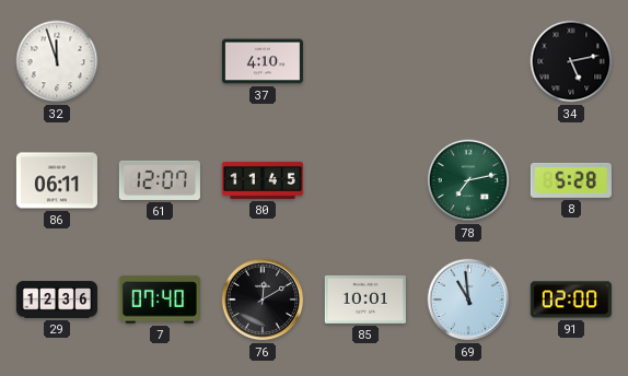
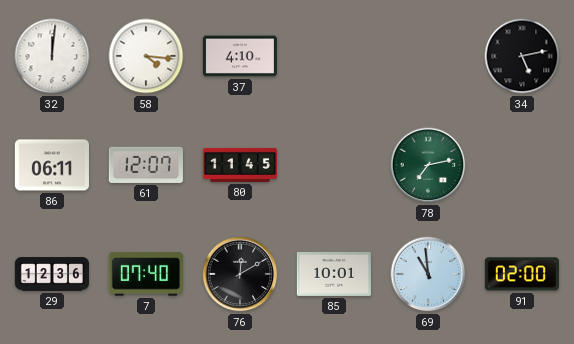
32: 11:57 -> 12:01 (52, 56)
58: none -> 4:16 (146, 56)
8: 5:28 -> none (571, 180)
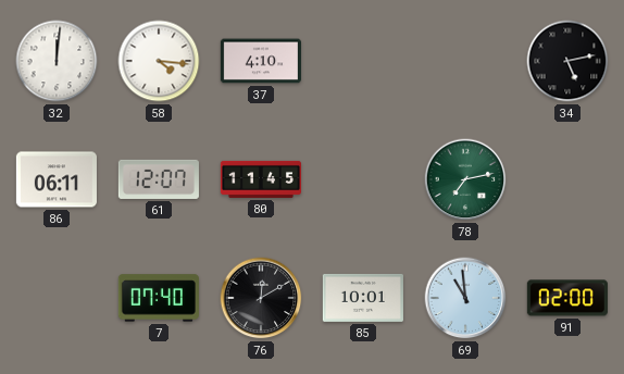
29: 12:36 -> none (52, 274)
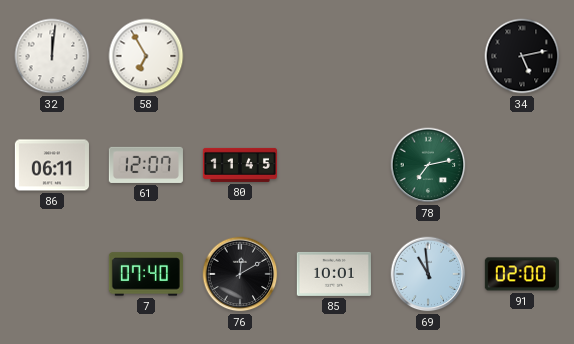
58: 4:16 -> 6:55 (146, 56)
37: 4:10 -> none (261, 61)
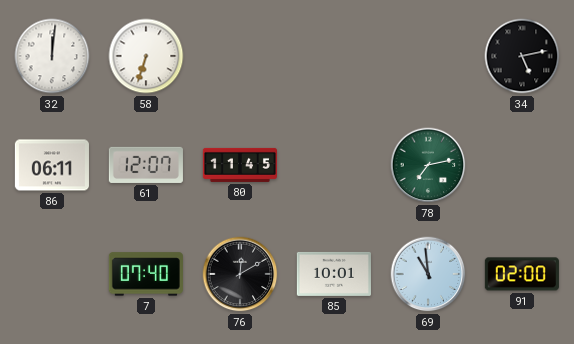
58: 6:55 -> 6:33 (146, 56)
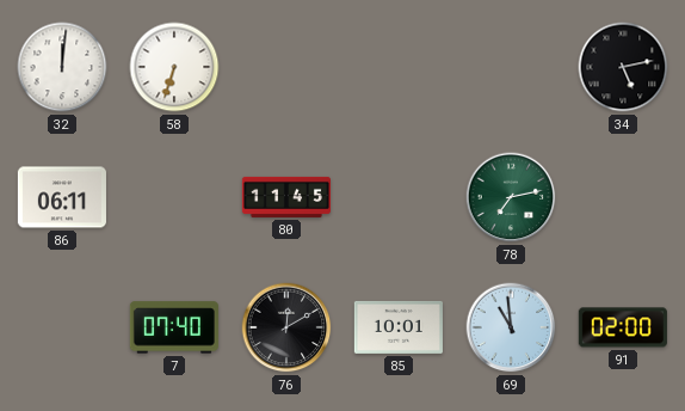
61: 12:07 -> none (146, 165)
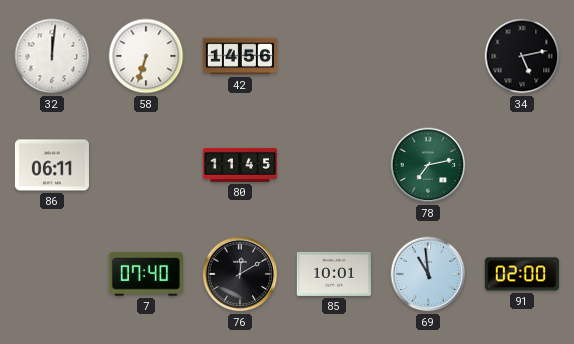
42: none -> 14:56 (240, 56)
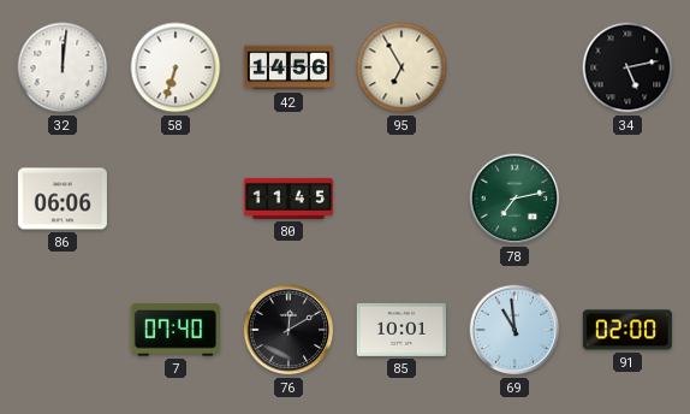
95: none -> 6:55 (401, 67)
86: 06:11 -> 06:06 (63, 199)
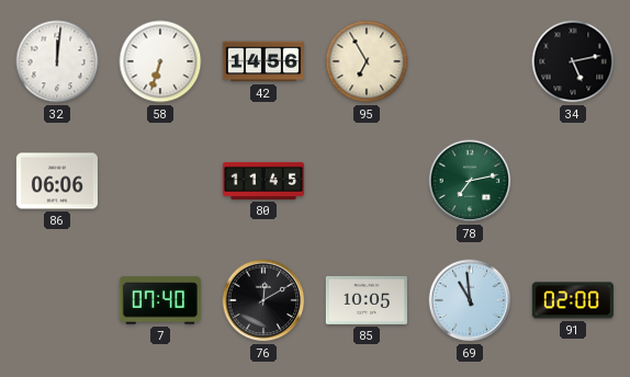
85: 10:01 -> 10:05 (367, 300)
